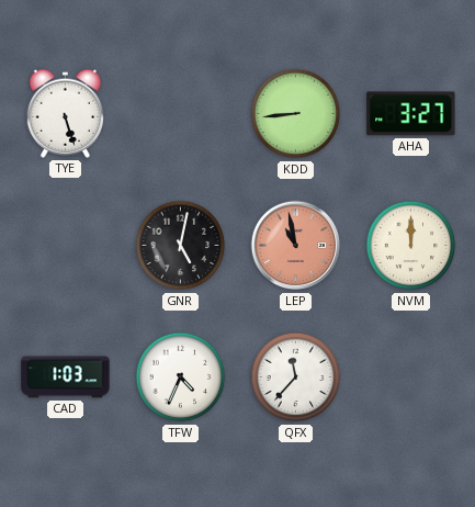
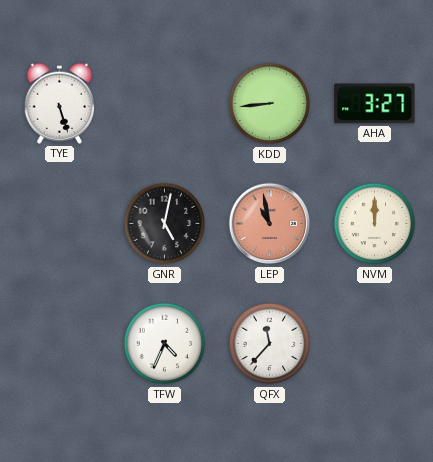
CAD: 1:03 -> none (66, 378)
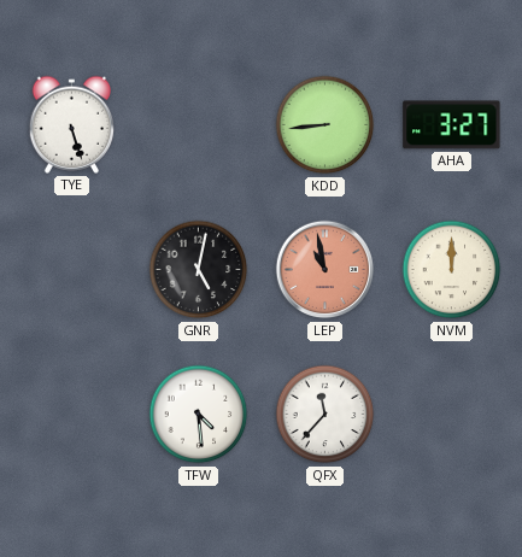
TFW: 4:34 -> 4:29 (199, 415)
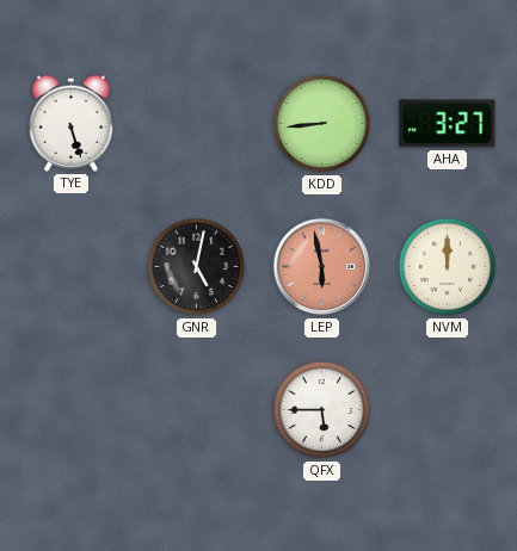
LEP: 10:58 -> 5:58 (322, 267)
TFW: 4:29 -> none (199, 415)
QFX: 11:37 -> 5:45 (322, 410)
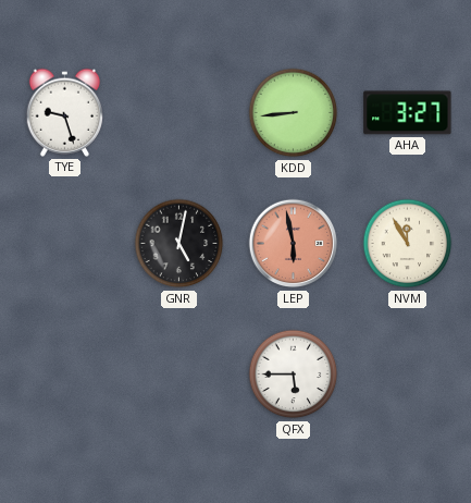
TYE: 5:27 -> 9:27 (64, 112)
NVM: 12:00 -> 11:55 (408, 244)
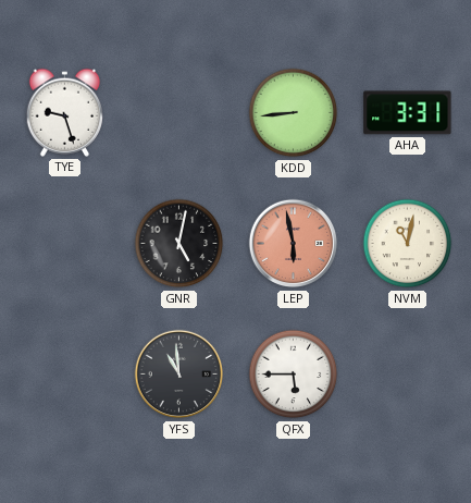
AHA: 3:27 -> 3:31 (408, 113)
NVM: 11:55 -> 11:02 (408, 244)
YFS: none -> 10:59 (179, 375)
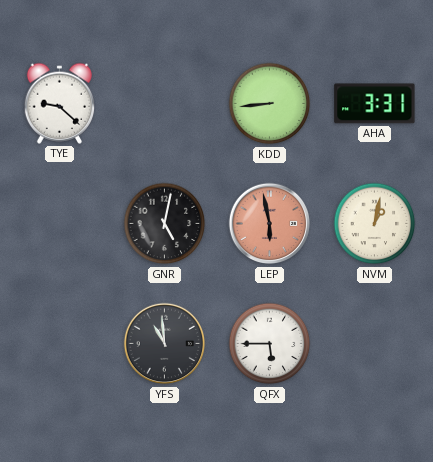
TYE: 9:27 -> 9:22 (59, 103)
NVM: 11:02 -> 1:02 (375, 224)
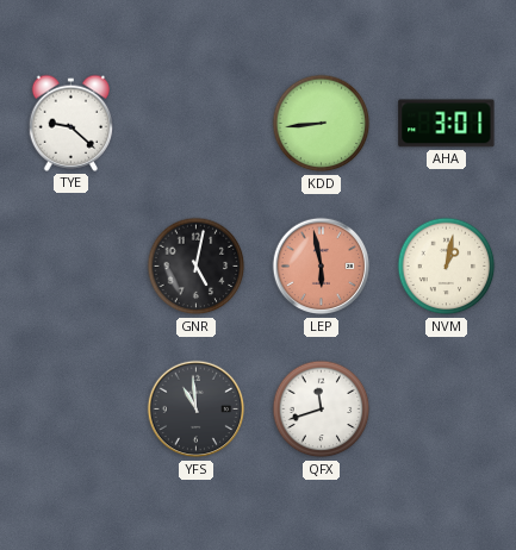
AHA: 3:31 -> 3:01 (447, 124)
QFX: 5:45 -> 11:42 (322, 410)
